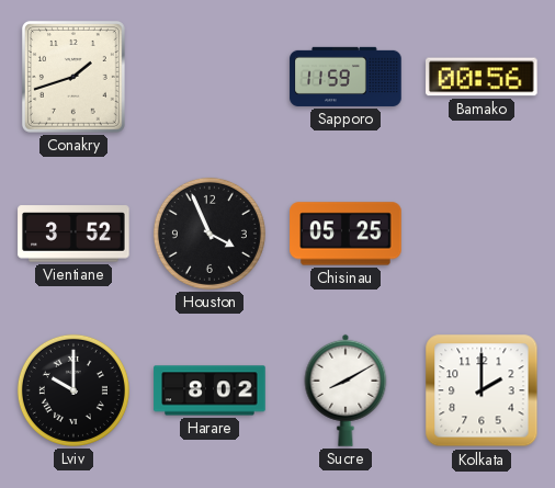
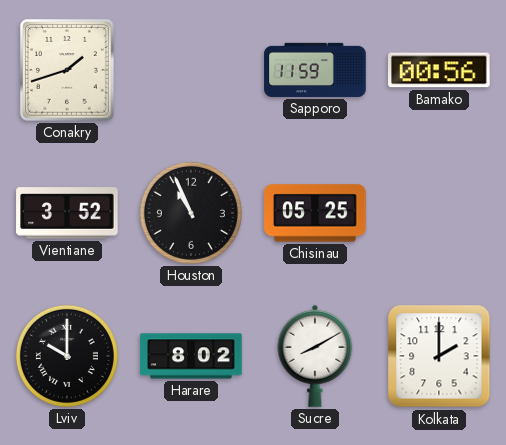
Houston: 3:56 -> 10:56 (191, 213)
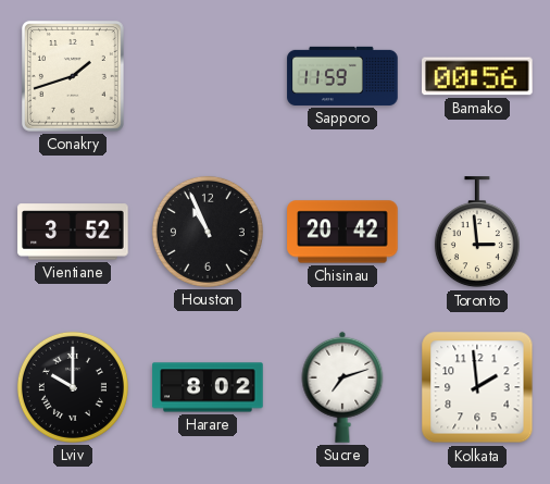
Chisinau: 05:25 -> 20:42 (342, 232)
Toronto: none -> 2:59 (477, 233)
Sucre: 8:10 -> 7:12 (342, 387)
Kolkata: 2:00 -> 1:59 (477, 387)
